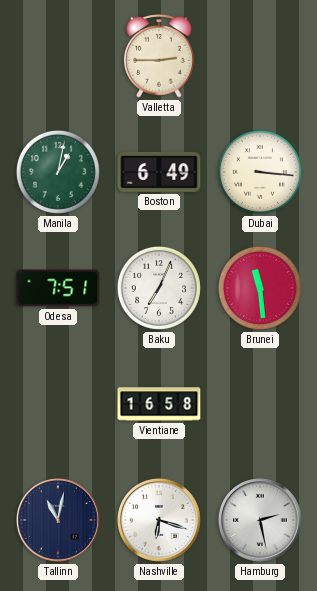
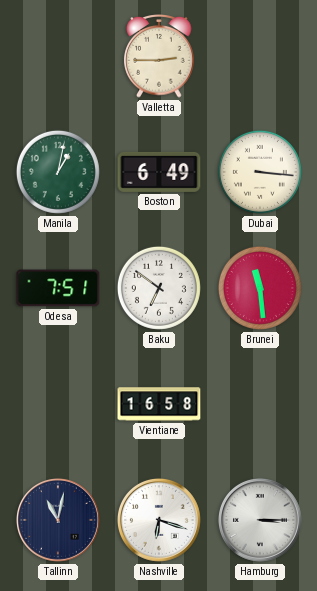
Baku: 7:04 -> 6:51 (159, 288)
Hamburg: 2:28 -> 3:15 (260, 520)
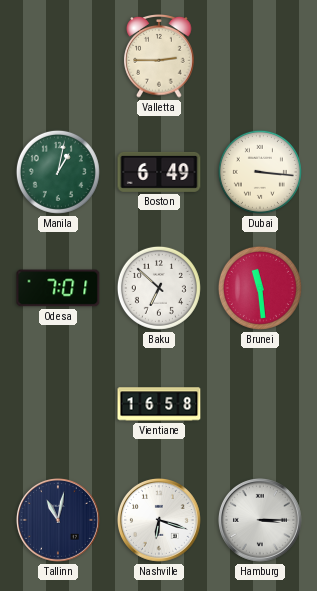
Odesa: 7:51 -> 7:01 (58, 288)
Baku: 6:51 -> 6:52 (159, 288)
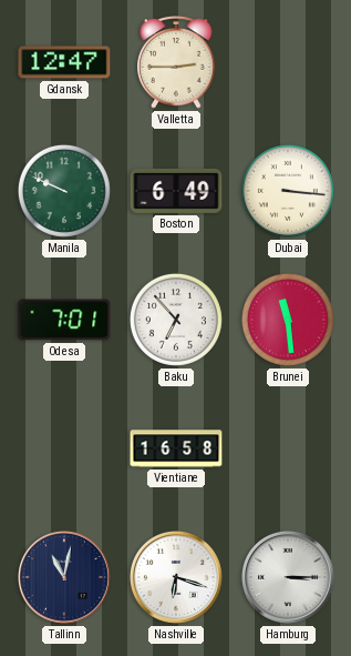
Gdansk: none -> 12:47 (64, 62)
Manila: 1:02 -> 9:49 (64, 191)
Baku: 6:52 -> 6:53 (176, 320)
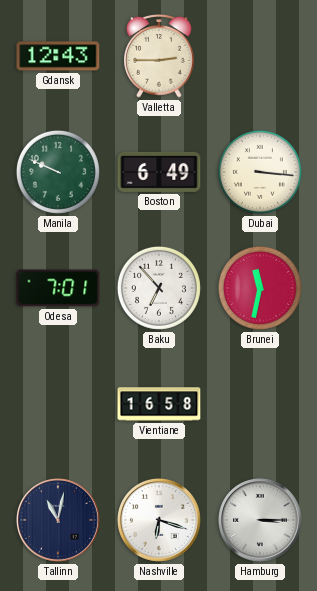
Gdansk: 12:47 -> 12:43 (58, 56)
Brunei: 11:29 -> 11:32 (260, 288)
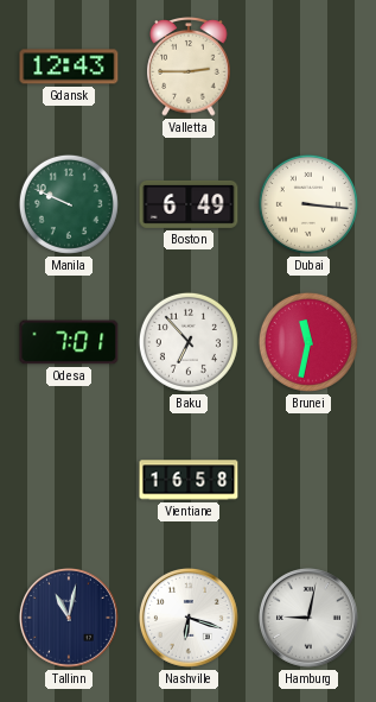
Hamburg: 3:15 -> 9:02 (308, 618)
